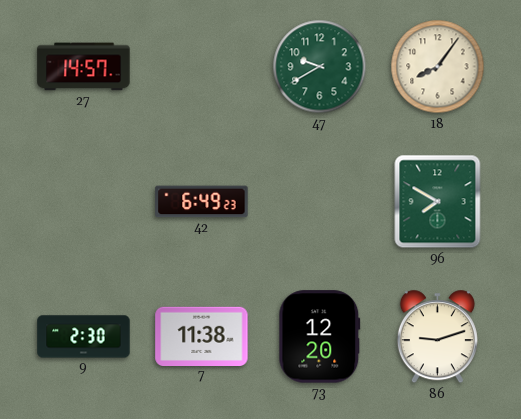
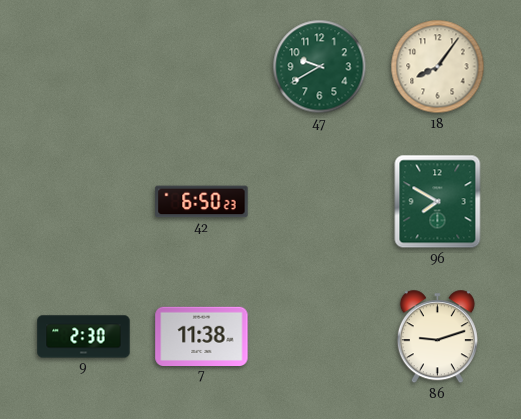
27: 14:57 -> none (84, 67)
42: 6:49 -> 6:50 (202, 202)
73: 12:20 -> none (320, 337)
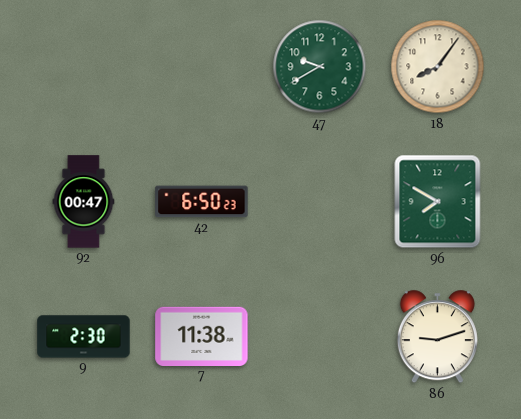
92: none -> 00:47 (84, 202)
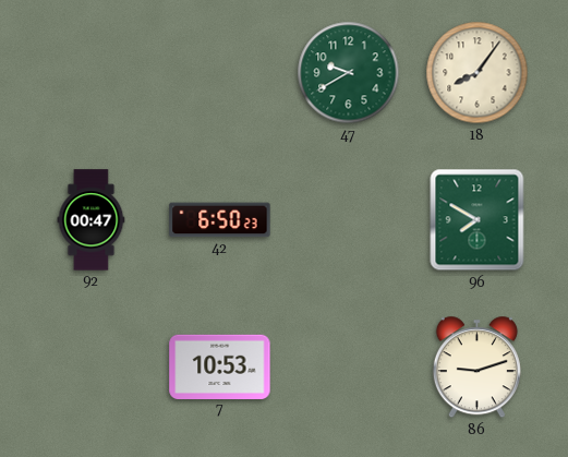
9: 2:30 -> none (84, 337)
7: 11:38 -> 10:53 (220, 366)
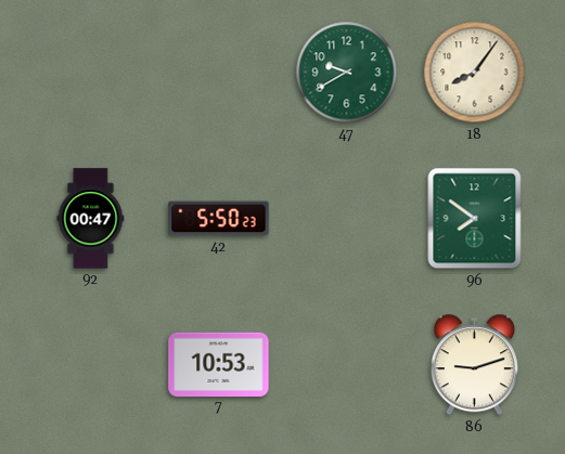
42: 6:50 -> 5:50 (219, 219)
96: 7:50 -> 7:51 (475, 219)
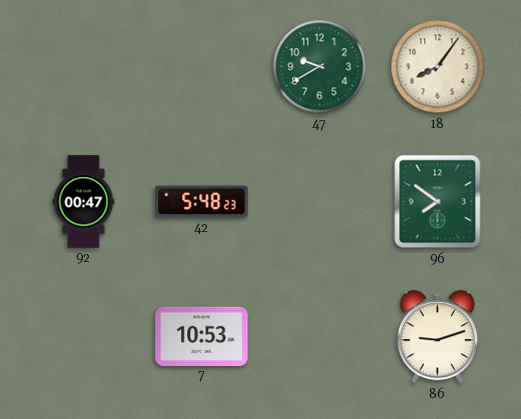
42: 5:50 -> 5:48 (202, 202)
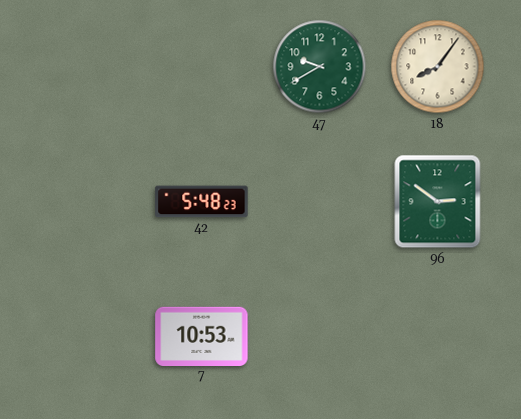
92: 00:47 -> none (84, 202)
96: 7:51 -> 2:51 (438, 202)
86: 9:12 -> none (437, 337)
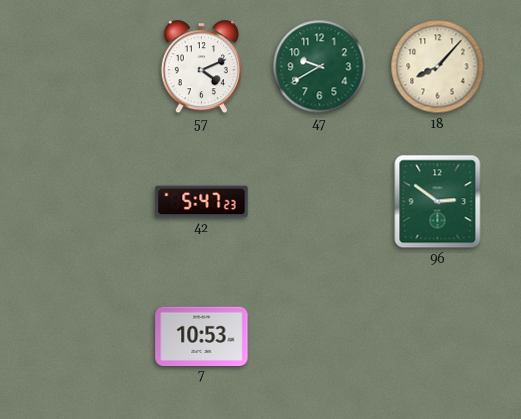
57: none -> 4:11 (201, 67)
18: 8:06 -> 8:07 (438, 67)
42: 5:48 -> 5:47 (202, 202)
